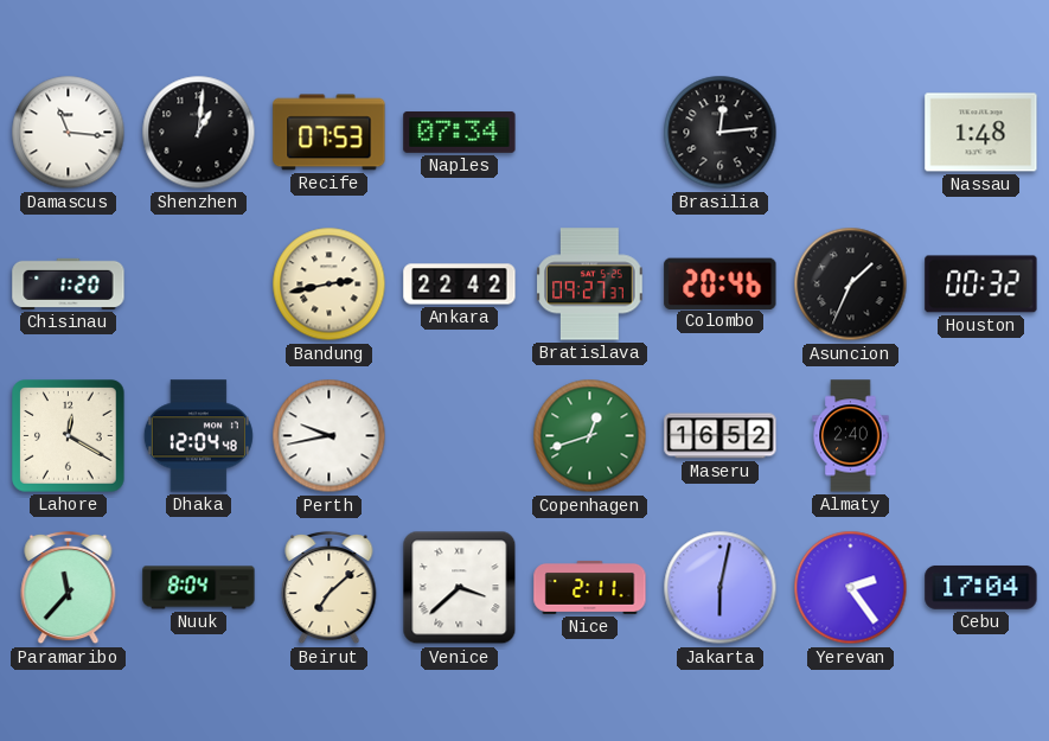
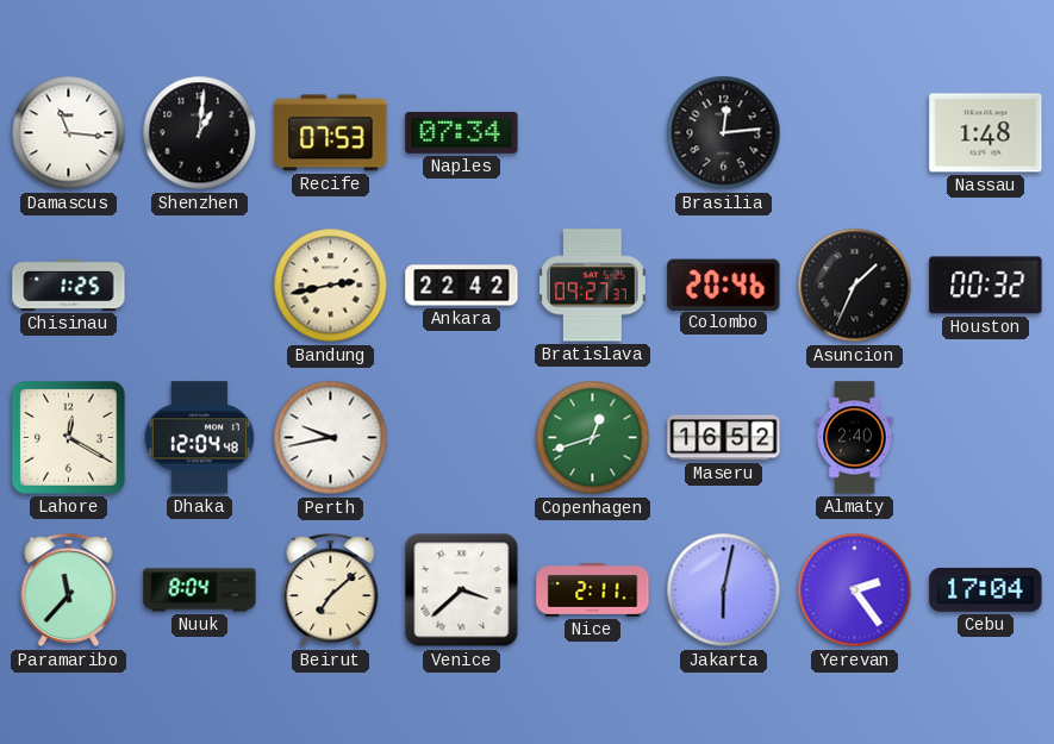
Chisinau: 1:20 -> 1:25 (69, 285)
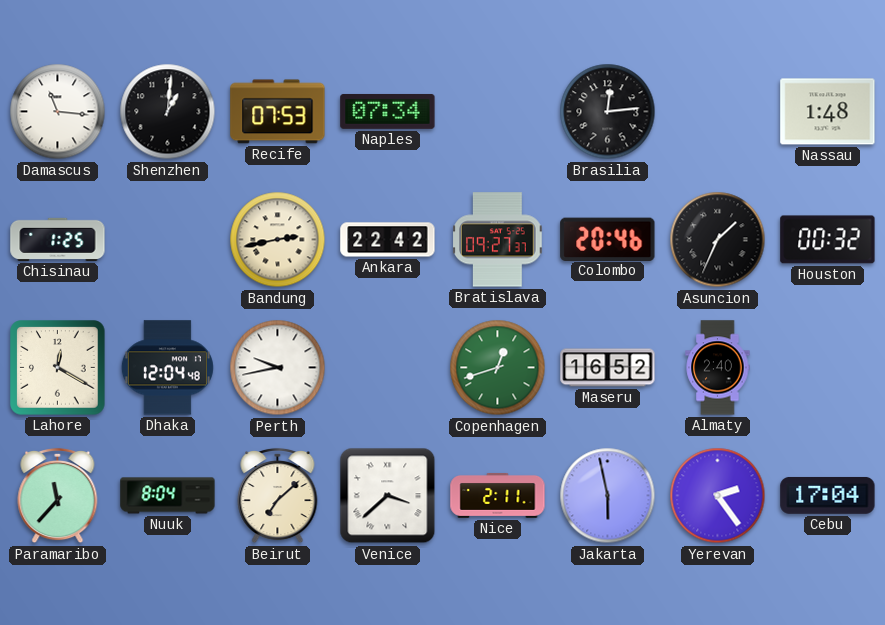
Jakarta: 6:02 -> 5:58 (608, 496)
